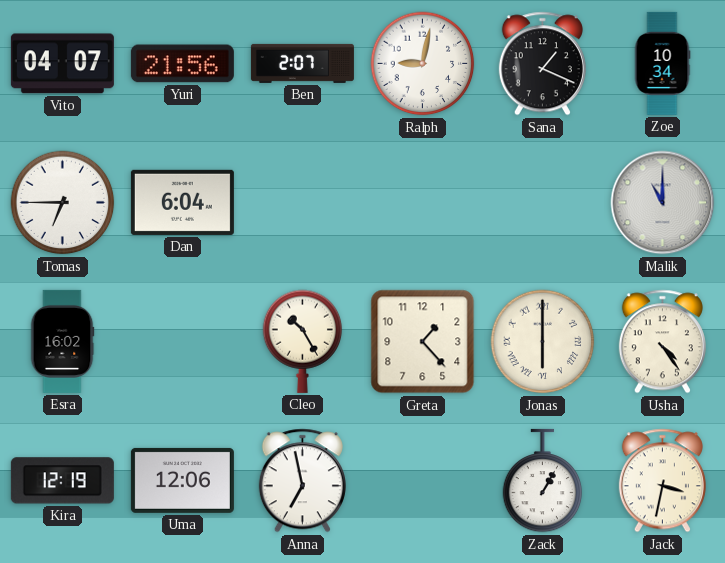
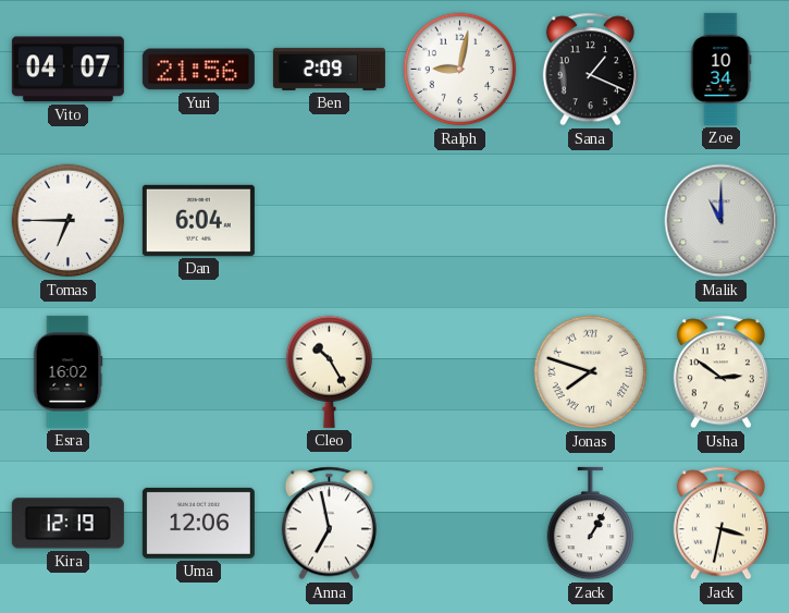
Ben: 2:07 -> 2:09 (329, 69)
Greta: 1:23 -> none (423, 342)
Jonas: 6:00 -> 7:48 (591, 372)
Usha: 4:24 -> 2:51 (720, 372)
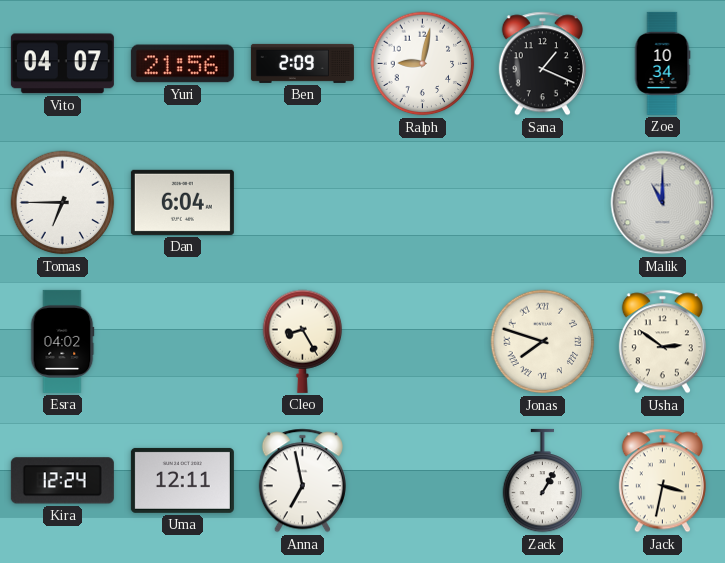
Esra: 16:02 -> 04:02 (62, 341)
Cleo: 10:25 -> 8:25 (303, 341)
Kira: 12:19 -> 12:24 (62, 481)
Uma: 12:06 -> 12:11 (182, 480)
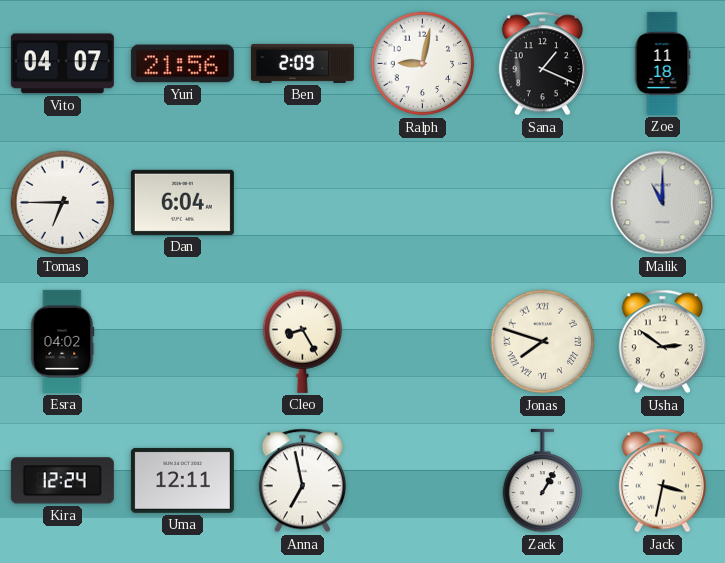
Zoe: 10:34 -> 11:18 (662, 63)
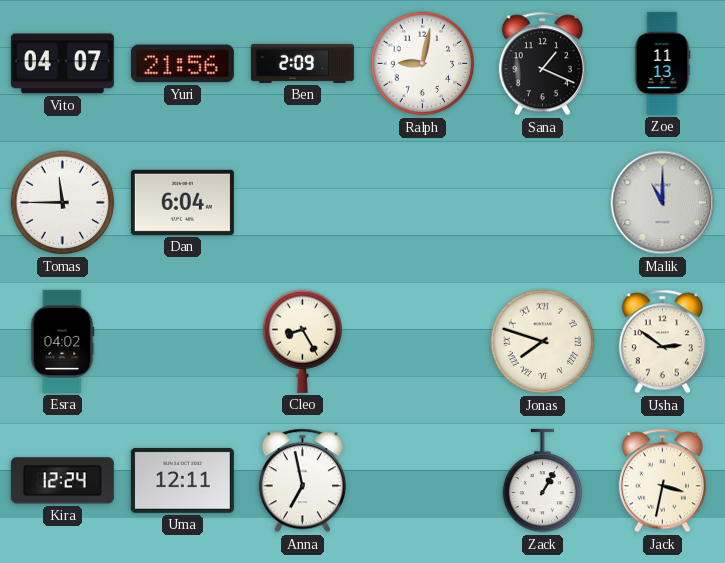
Zoe: 11:18 -> 11:13 (662, 63)
Tomas: 6:45 -> 11:45 (63, 203)
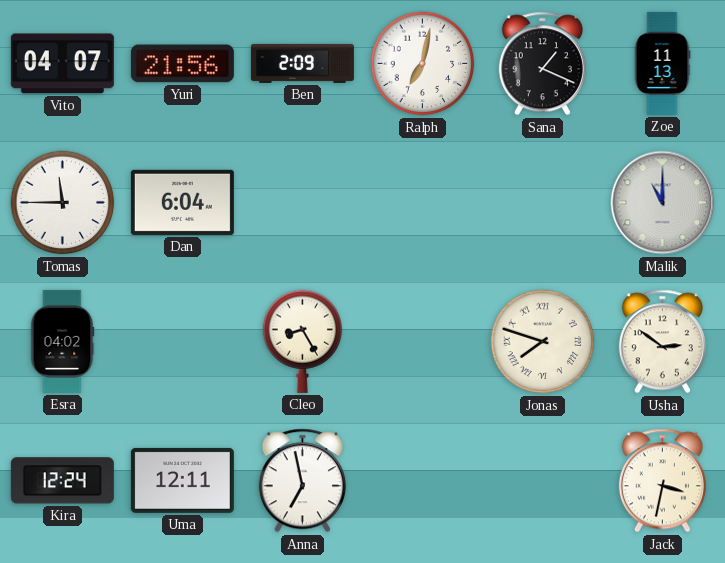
Ralph: 9:02 -> 7:02 (423, 64)
Zack: 1:05 -> none (543, 481)
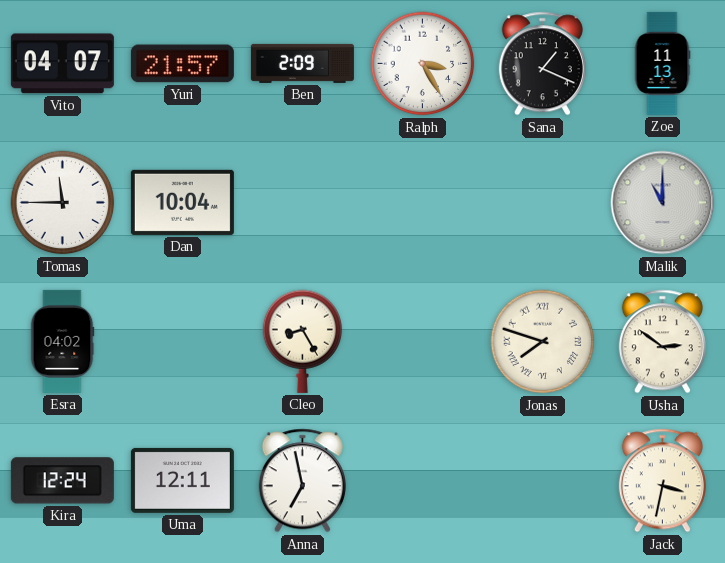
Yuri: 21:56 -> 21:57 (182, 64)
Ralph: 7:02 -> 3:25 (423, 64)
Dan: 6:04 -> 10:04 (182, 202)
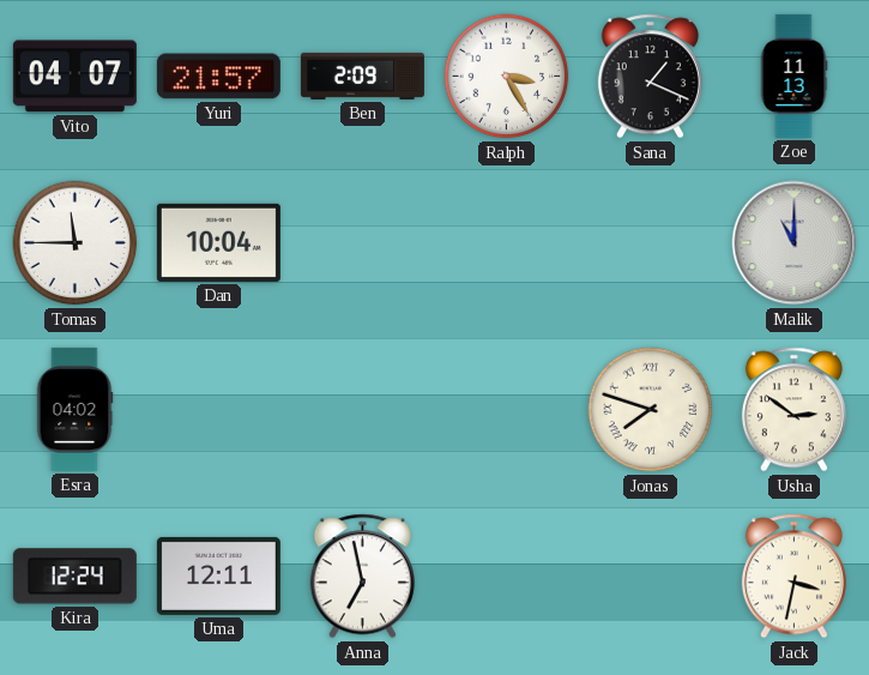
Cleo: 8:25 -> none (303, 341)
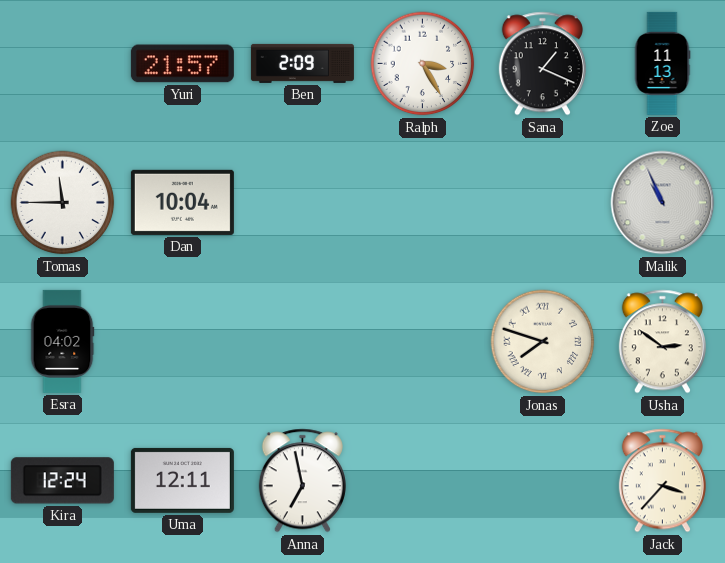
Vito: 04:07 -> none (74, 77)
Malik: 11:00 -> 10:56 (663, 203)
Jack: 3:32 -> 3:37 (662, 481)
